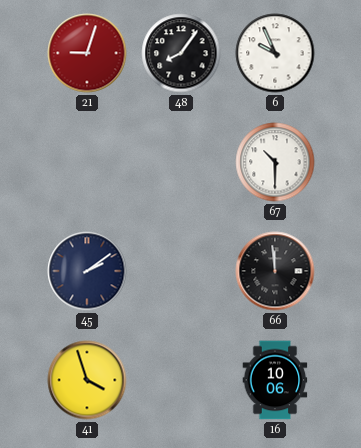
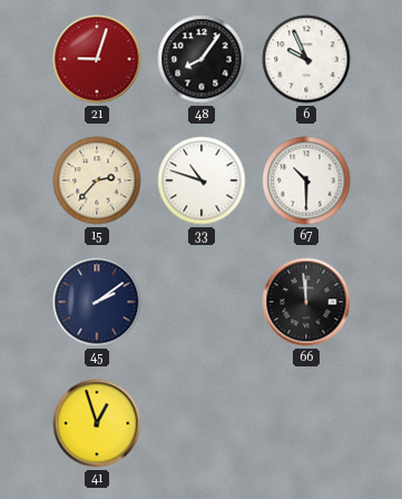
15: none -> 2:37 (97, 180)
33: none -> 10:48 (202, 180)
41: 3:57 -> 12:57 (97, 423)
16: 10:06 -> none (275, 380)
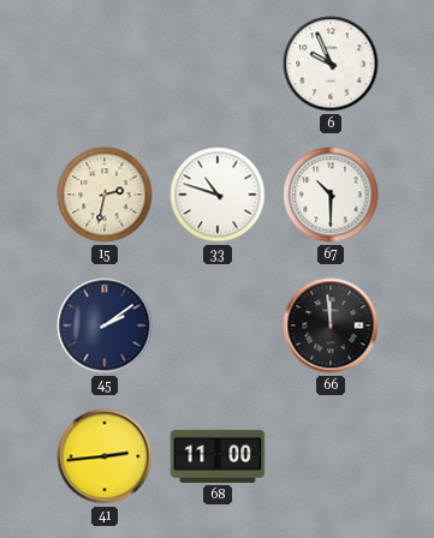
21: 9:03 -> none (97, 59)
48: 8:06 -> none (202, 59)
15: 2:37 -> 2:32 (105, 195)
41: 12:57 -> 2:44 (105, 456)
68: none -> 11:00 (218, 456)
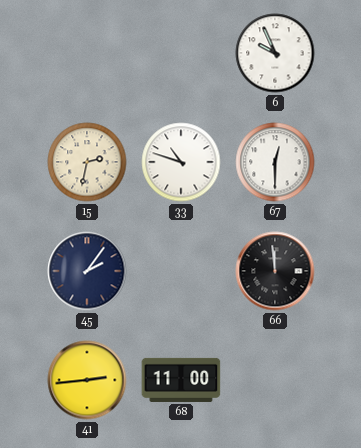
67: 10:30 -> 12:30 (275, 162)
45: 2:09 -> 2:06 (87, 271)
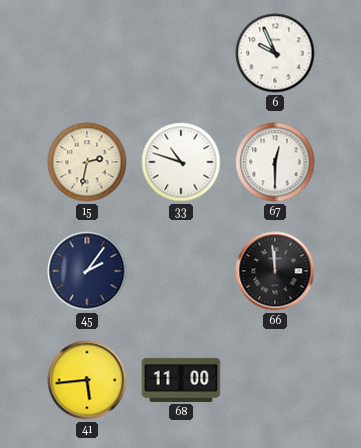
41: 2:44 -> 5:44 (87, 380)
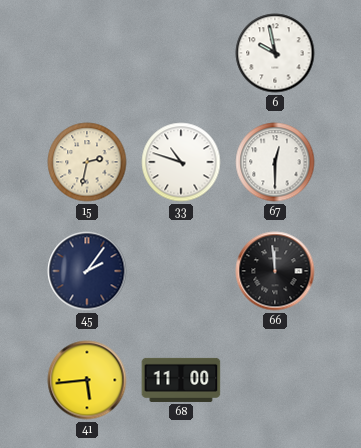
6: 9:56 -> 9:58 (275, 53)
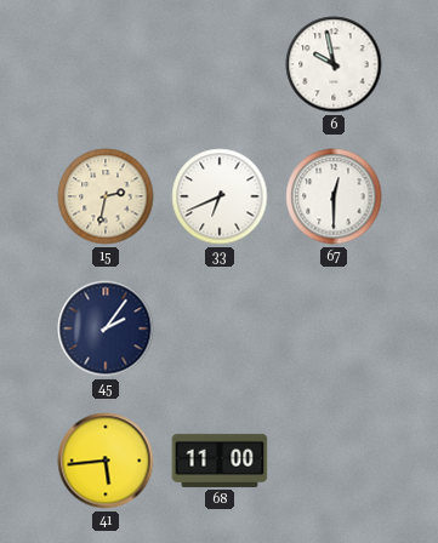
33: 10:48 -> 6:41 (220, 196)
66: 11:59 -> none (275, 271)
